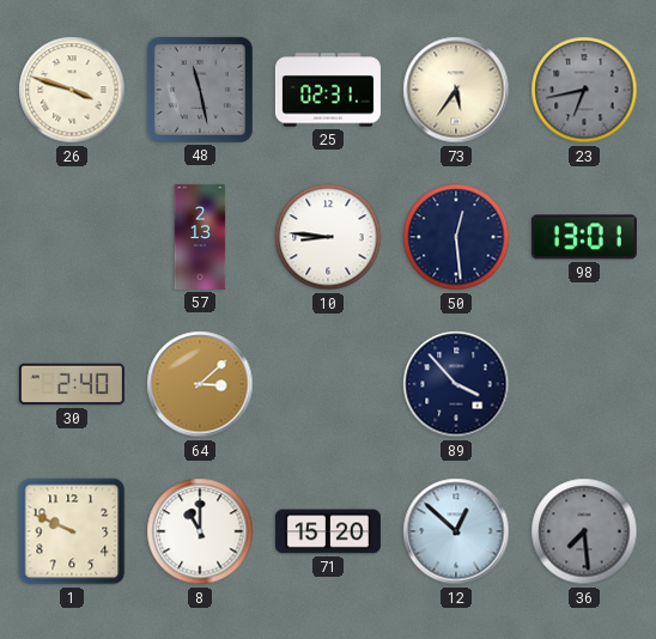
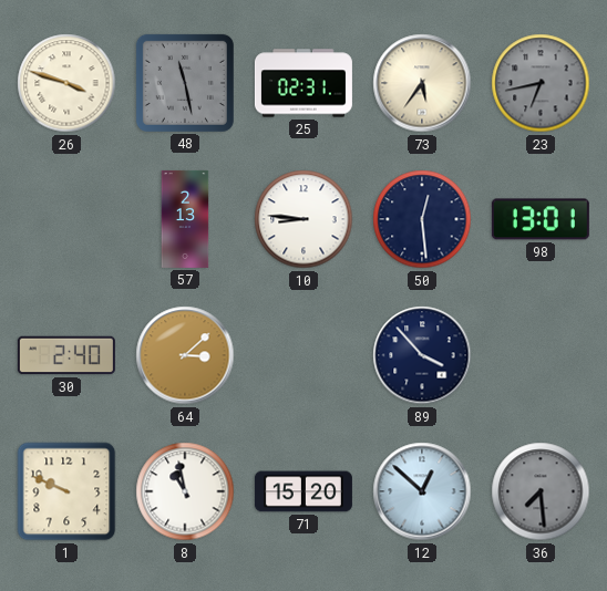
8: 11:00 -> 10:58 (185, 491)
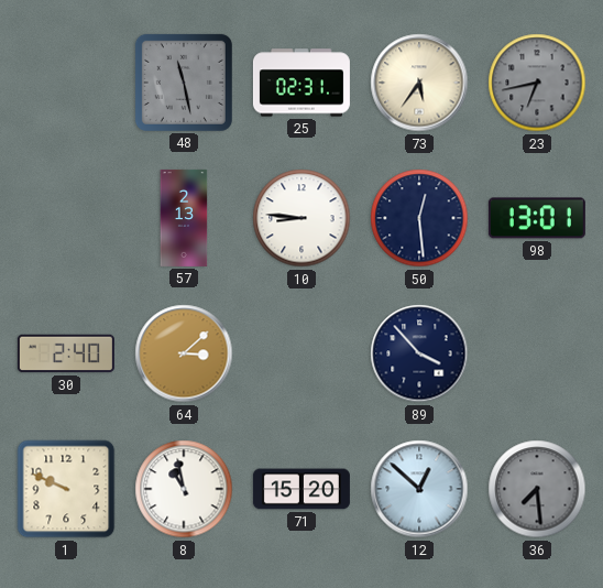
26: 3:48 -> none (66, 83)
